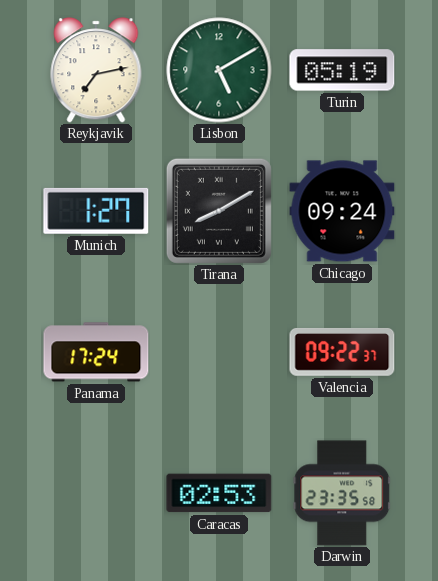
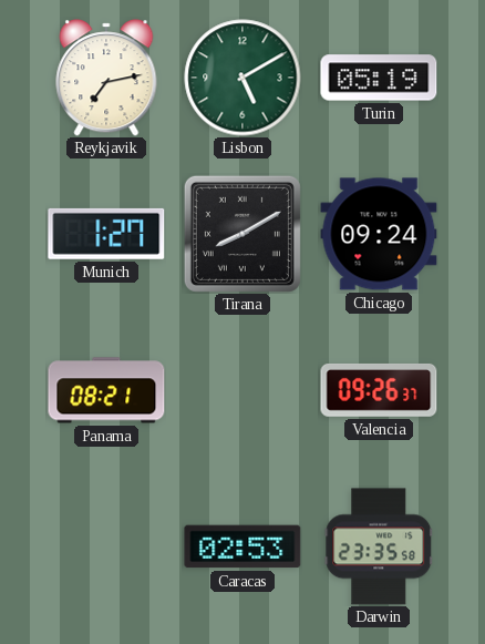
Panama: 17:24 -> 08:21 (106, 390)
Valencia: 09:22 -> 09:26 (379, 390)
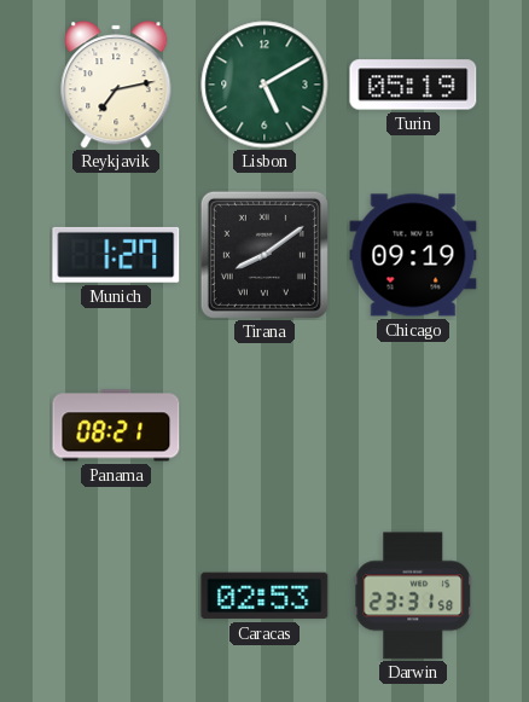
Tirana: 8:10 -> 8:09 (264, 255)
Chicago: 09:24 -> 09:19 (413, 255)
Valencia: 09:26 -> none (379, 390)
Darwin: 23:35 -> 23:31 (413, 596)
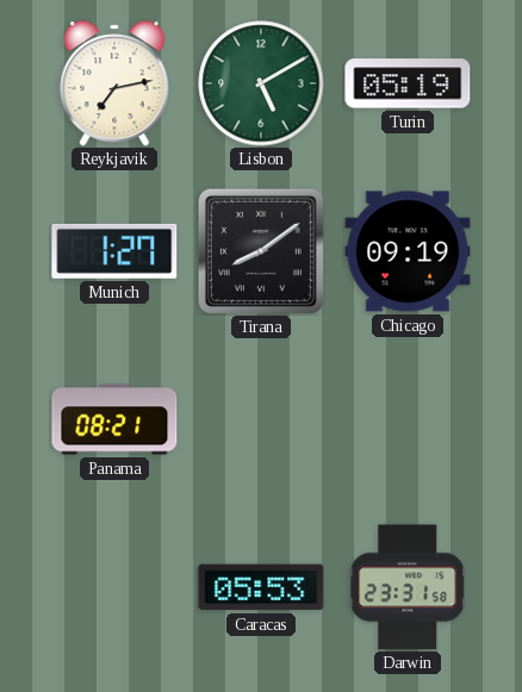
Caracas: 02:53 -> 05:53 (261, 587)
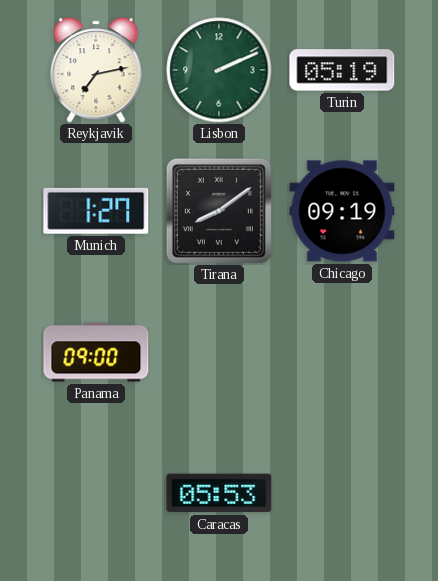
Lisbon: 5:10 -> 2:11 (219, 70)
Panama: 08:21 -> 09:00 (96, 352)
Darwin: 23:31 -> none (408, 587)
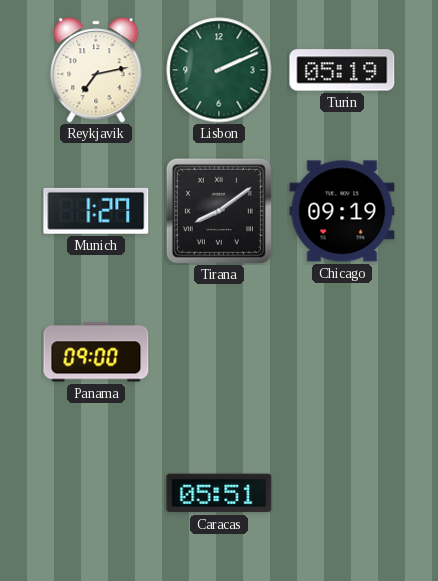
Caracas: 05:53 -> 05:51 (219, 493)
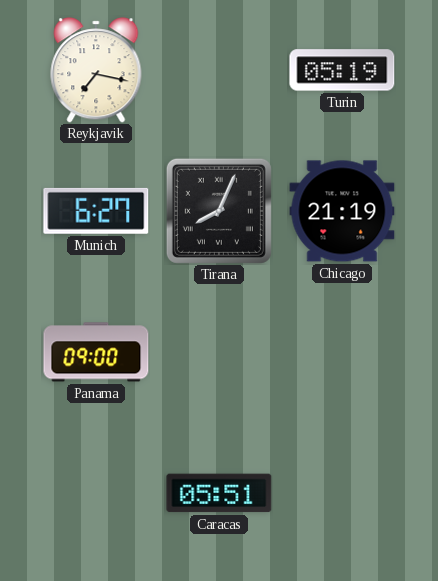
Reykjavik: 7:13 -> 7:17 (96, 70)
Lisbon: 2:11 -> none (219, 70)
Munich: 1:27 -> 6:27 (96, 211)
Tirana: 8:09 -> 8:04 (219, 211)
Chicago: 09:19 -> 21:19 (342, 211)
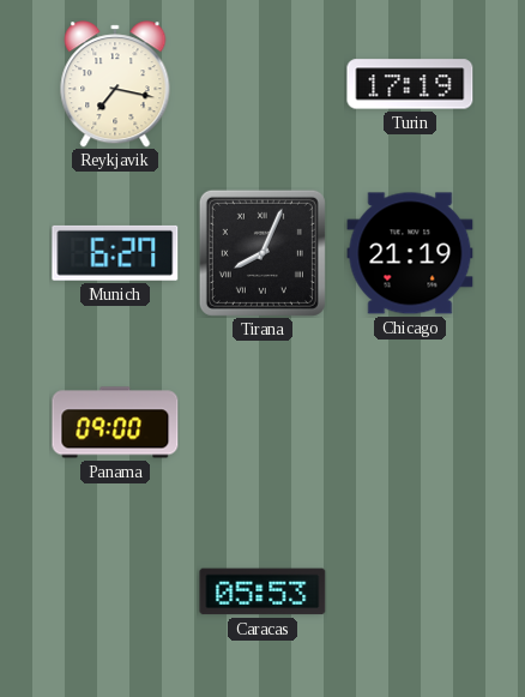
Turin: 05:19 -> 17:19 (410, 84)
Caracas: 05:51 -> 05:53 (262, 591)
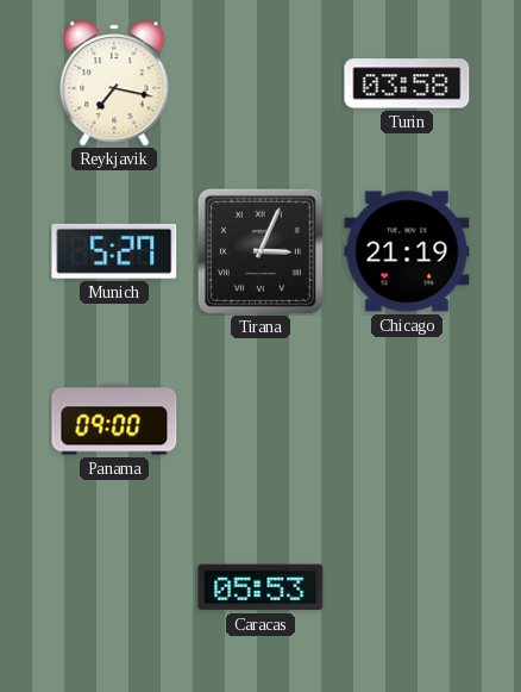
Turin: 17:19 -> 03:58 (407, 83)
Munich: 6:27 -> 5:27 (114, 251)
Tirana: 8:04 -> 3:04 (260, 251)
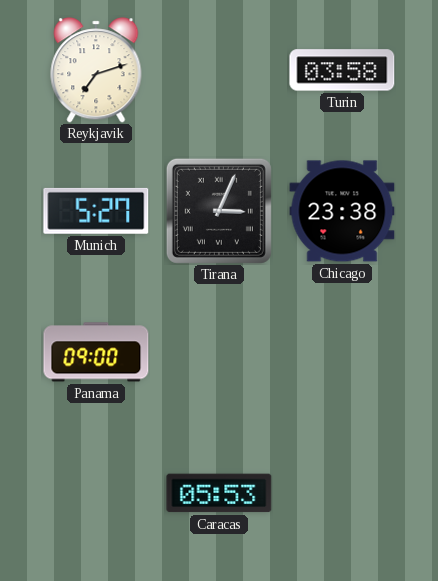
Reykjavik: 7:17 -> 7:12 (96, 70)
Chicago: 21:19 -> 23:38 (342, 211)
